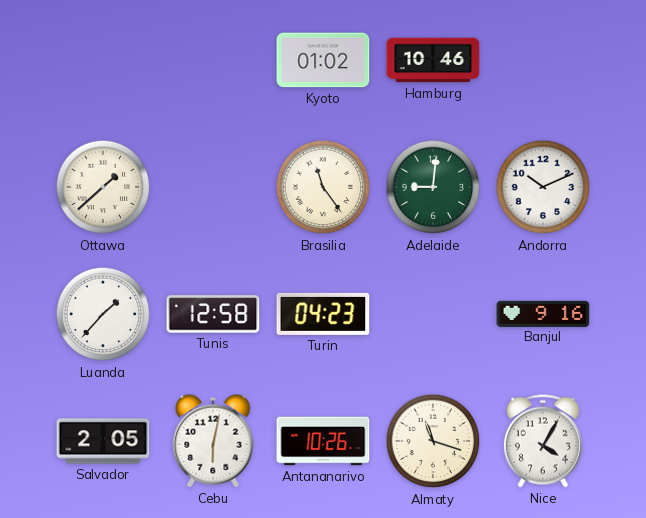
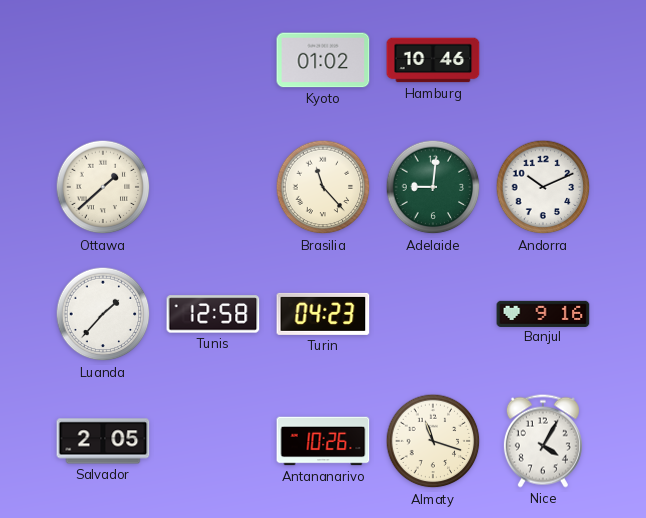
Brasilia: 11:24 -> 11:23 (323, 187)
Cebu: 6:02 -> none (213, 441)
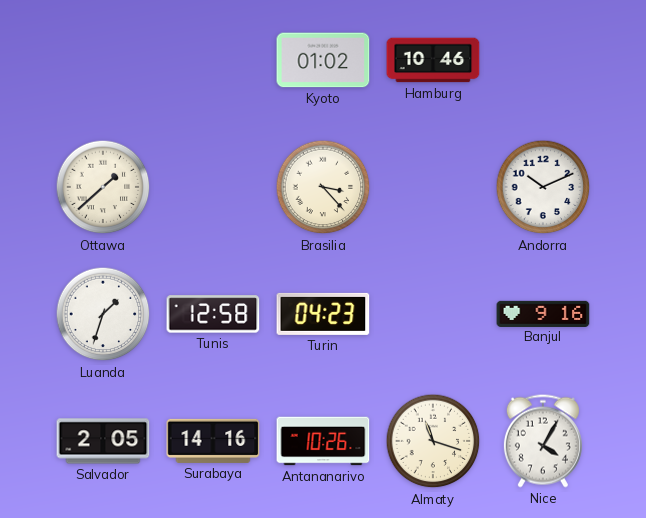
Brasilia: 11:23 -> 3:23 (323, 187)
Adelaide: 9:01 -> none (433, 187)
Luanda: 1:37 -> 1:33 (103, 314)
Surabaya: none -> 14:16 (213, 441)
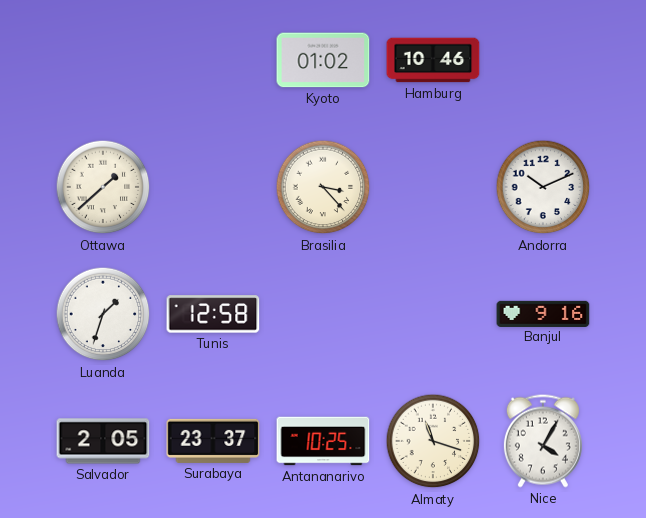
Turin: 04:23 -> none (323, 314)
Surabaya: 14:16 -> 23:37 (213, 441)
Antananarivo: 10:26 -> 10:25 (323, 441)
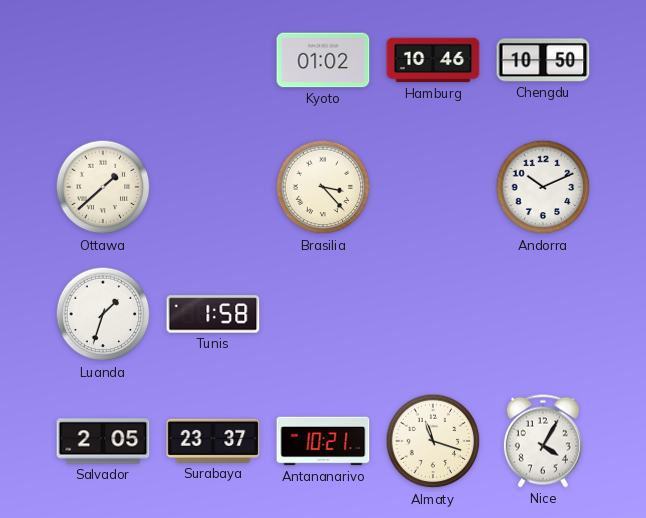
Chengdu: none -> 10:50 (543, 60)
Tunis: 12:58 -> 1:58 (213, 314)
Banjul: 9:16 -> none (543, 313)
Antananarivo: 10:25 -> 10:21 (323, 441)
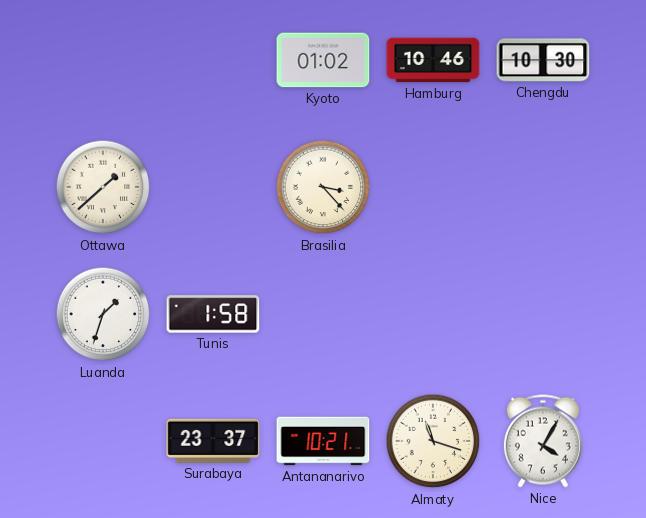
Chengdu: 10:50 -> 10:30 (543, 60)
Andorra: 10:11 -> none (543, 187)
Salvador: 2:05 -> none (103, 441)
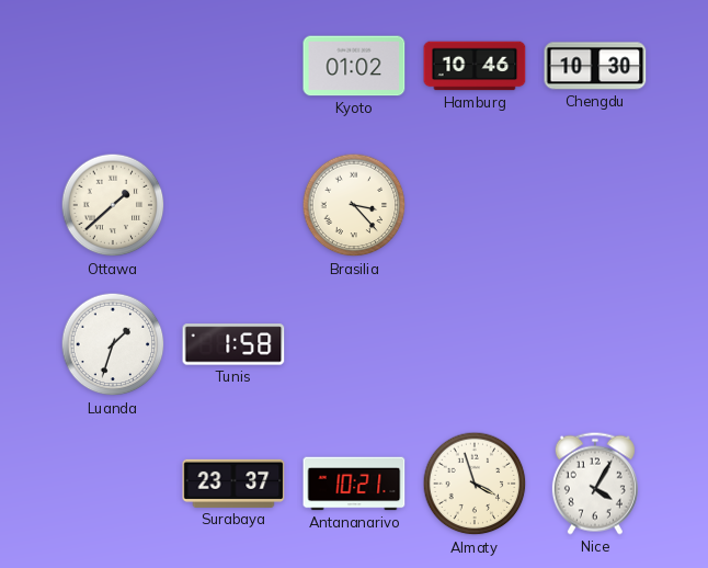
Almaty: 11:18 -> 3:57 (475, 484)
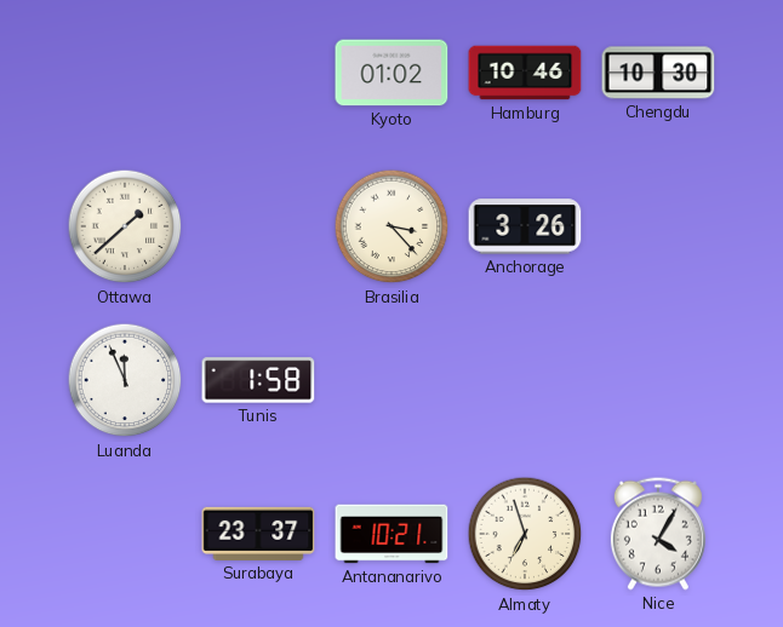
Anchorage: none -> 3:26 (525, 226)
Luanda: 1:33 -> 11:56 (125, 380)
Almaty: 3:57 -> 6:57 (525, 534)
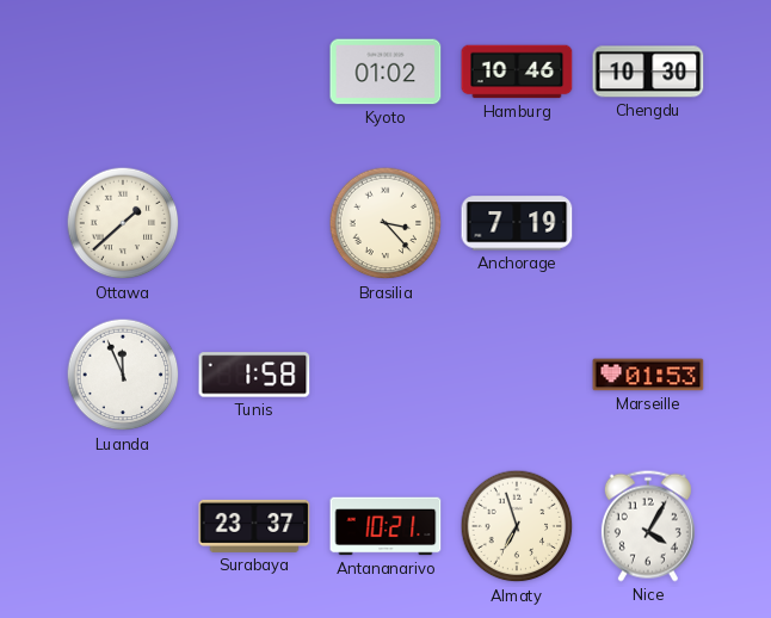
Anchorage: 3:26 -> 7:19 (517, 223)
Marseille: none -> 01:53 (648, 375)
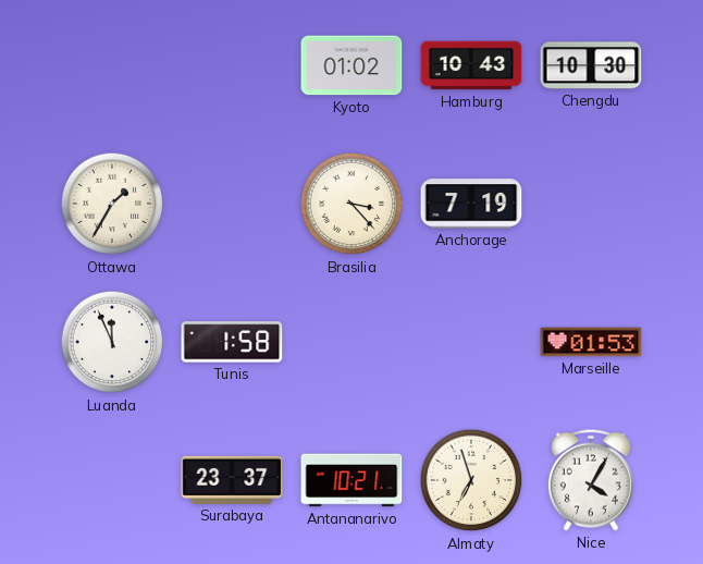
Hamburg: 10:46 -> 10:43 (471, 65)
Ottawa: 1:38 -> 1:35 (112, 204)
